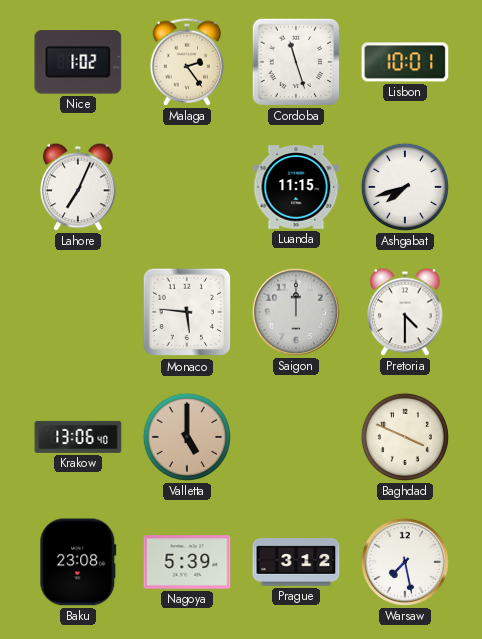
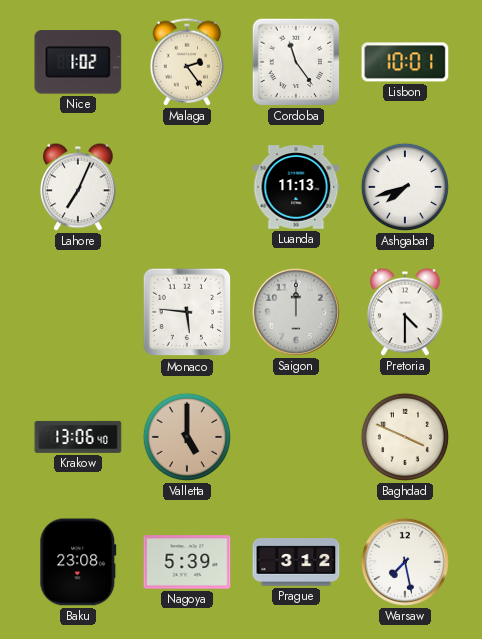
Cordoba: 11:27 -> 11:24 (296, 62)
Luanda: 11:15 -> 11:13 (296, 187)
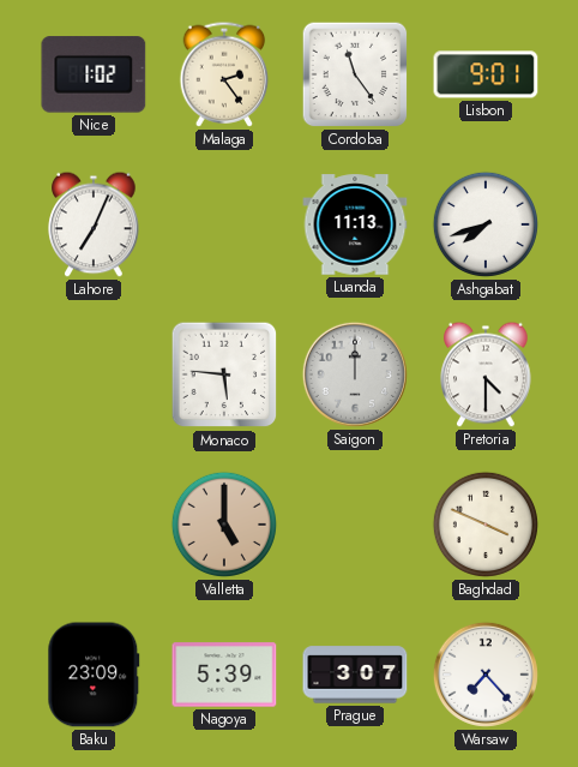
Lisbon: 10:01 -> 9:01 (486, 74)
Krakow: 13:06 -> none (78, 437)
Baku: 23:08 -> 23:09 (94, 675)
Prague: 3:12 -> 3:07 (355, 675)
Warsaw: 7:28 -> 7:23 (486, 675)
